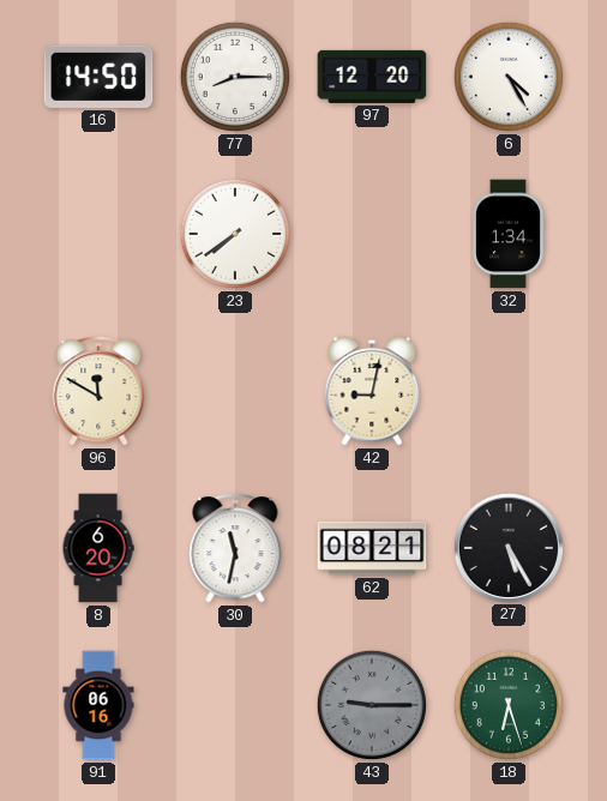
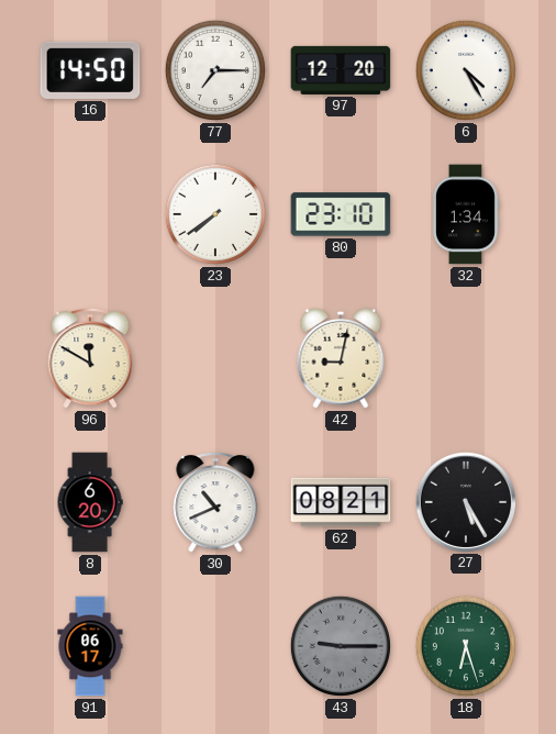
77: 8:15 -> 7:15 (215, 70)
80: none -> 23:10 (341, 214)
30: 11:32 -> 10:41 (215, 502)
91: 06:16 -> 06:17 (90, 646)
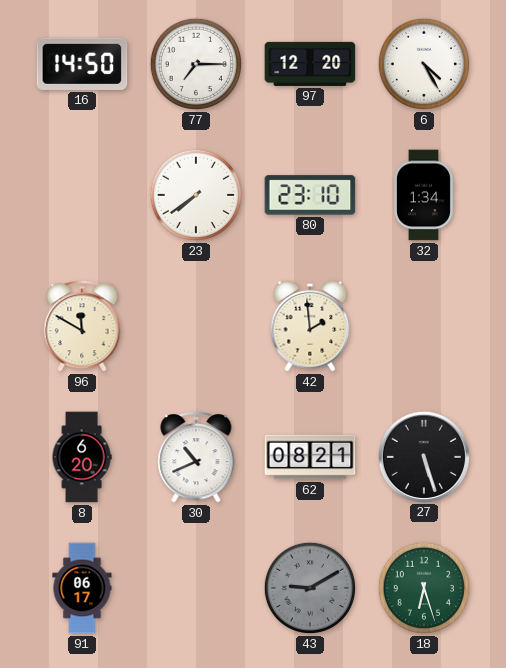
42: 9:02 -> 1:59 (310, 326)
27: 5:25 -> 5:27 (423, 456)
43: 9:15 -> 9:10 (310, 588)
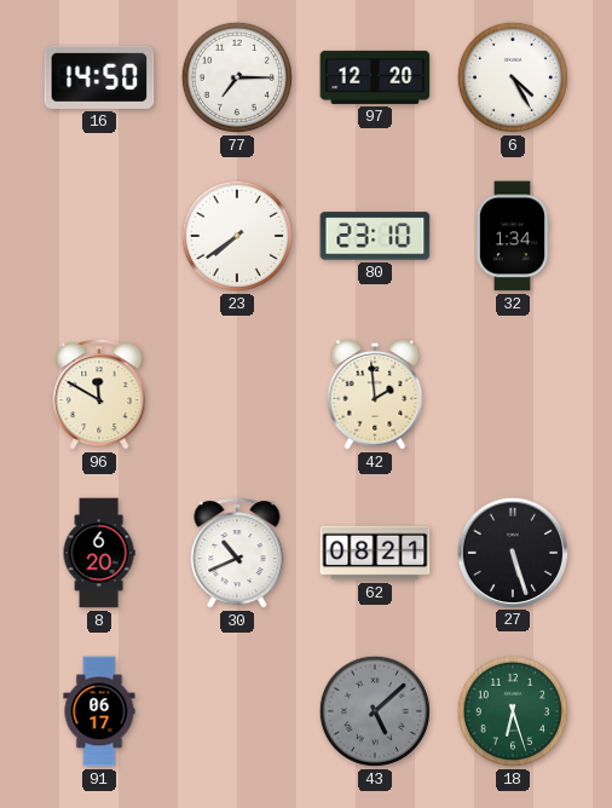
43: 9:10 -> 5:08 (375, 711)
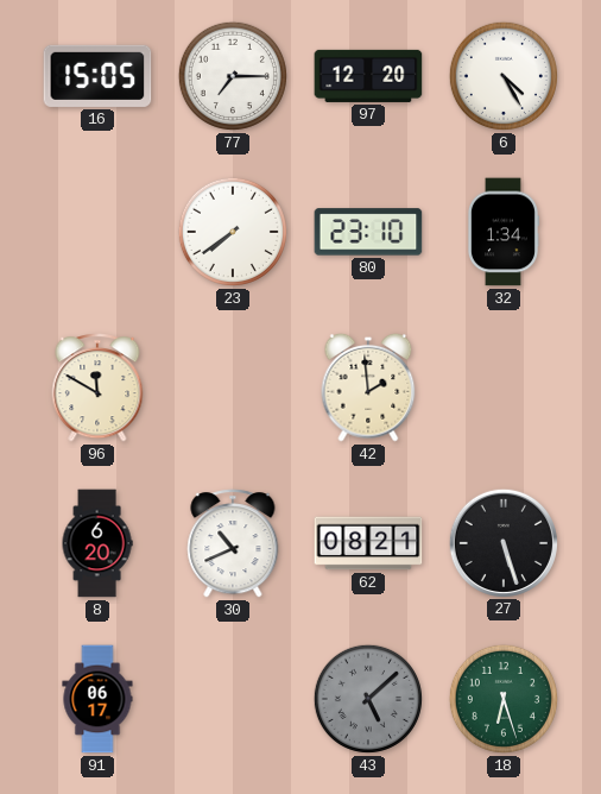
16: 14:50 -> 15:05 (97, 76)
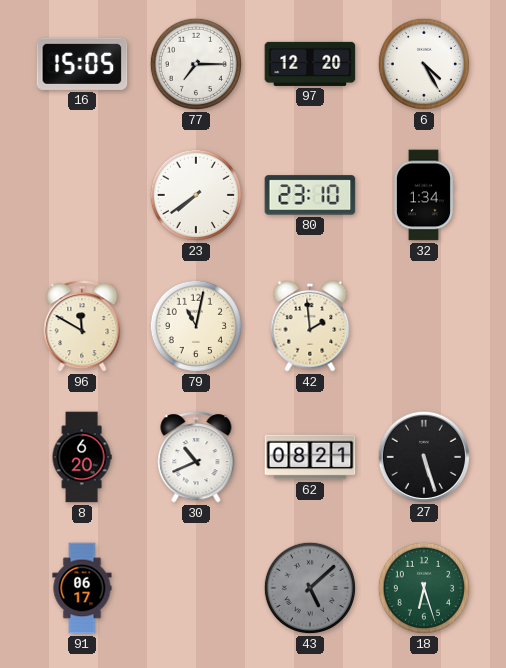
79: none -> 11:02 (196, 326)
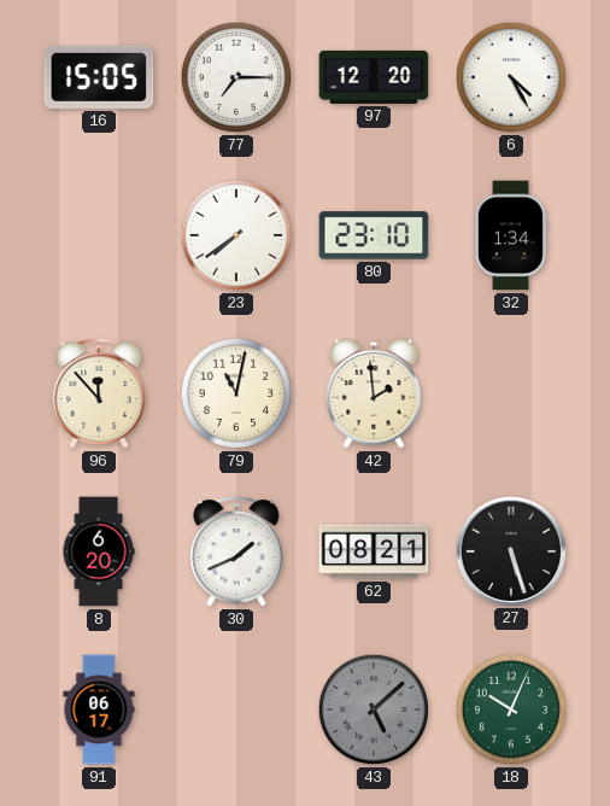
96: 11:50 -> 11:53 (99, 393)
30: 10:41 -> 1:41 (236, 551)
18: 6:27 -> 10:04 (511, 709)
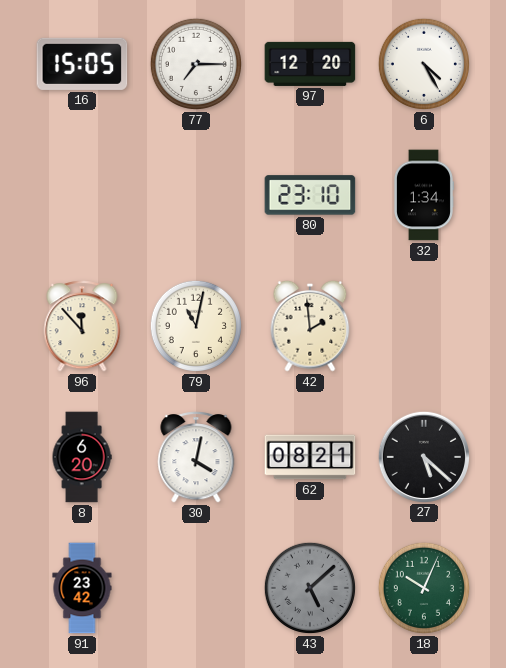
23: 7:39 -> none (236, 235)
30: 1:41 -> 4:02 (196, 457)
27: 5:27 -> 5:22 (423, 456)
91: 06:17 -> 23:42 (82, 588)
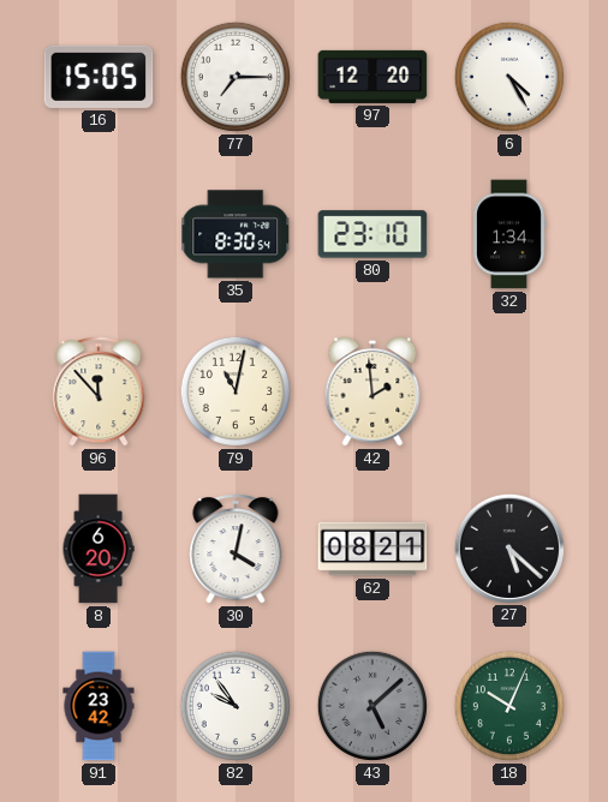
35: none -> 8:30 (236, 234)
82: none -> 9:54 (236, 706)
